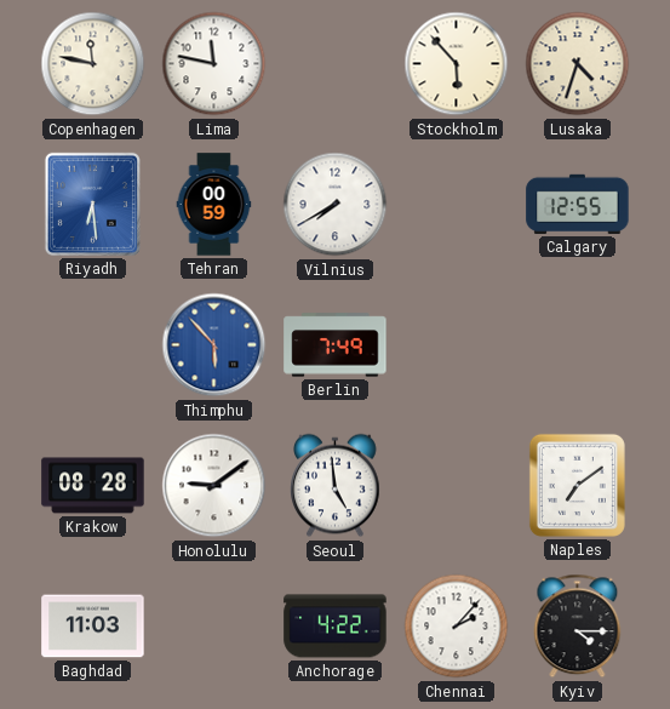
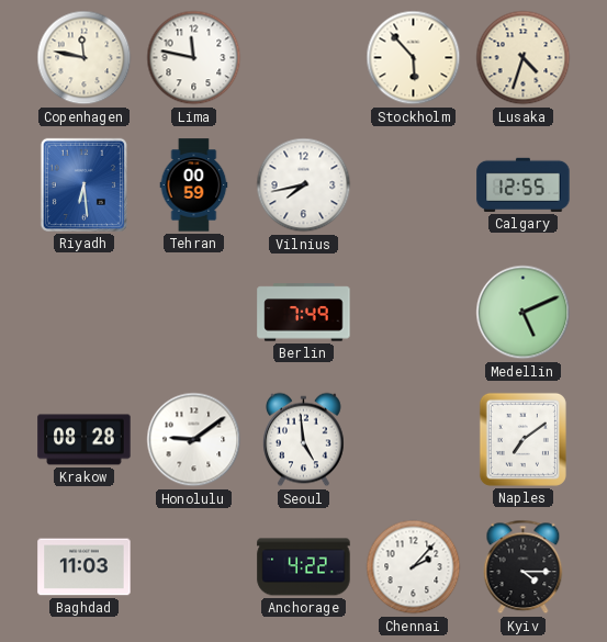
Vilnius: 7:40 -> 7:43 (304, 185)
Thimphu: 5:53 -> none (214, 345)
Medellin: none -> 5:11 (524, 313)
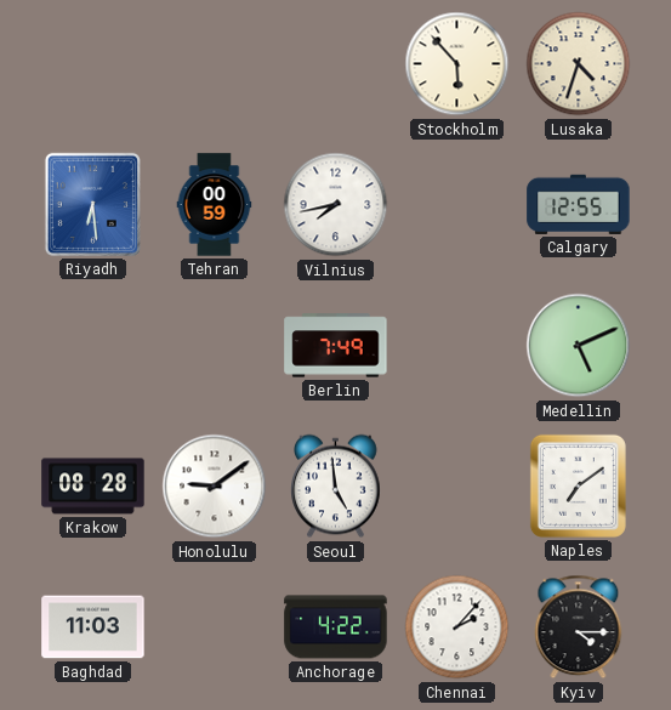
Copenhagen: 11:47 -> none (85, 58)
Lima: 11:47 -> none (194, 58)
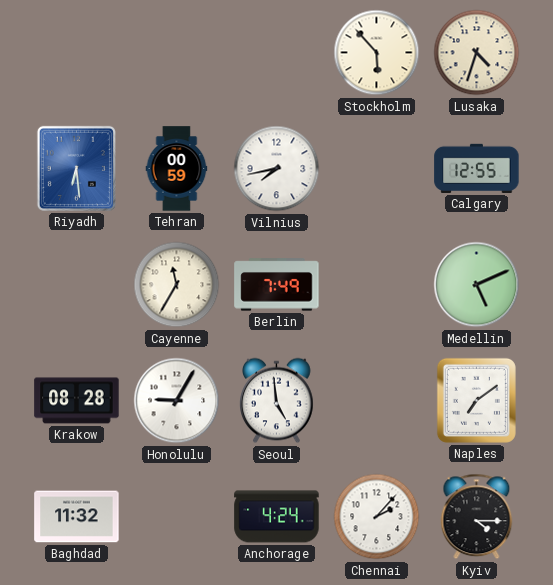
Cayenne: none -> 11:35 (177, 285)
Honolulu: 9:09 -> 9:05 (177, 401)
Baghdad: 11:03 -> 11:32 (77, 517)
Anchorage: 4:22 -> 4:24 (277, 517)
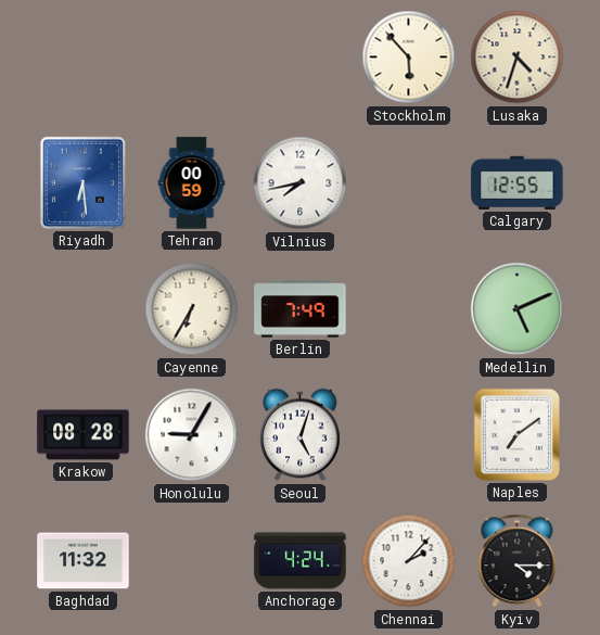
Cayenne: 11:35 -> 6:35 (192, 309)
Seoul: 4:59 -> 5:03 (301, 435)
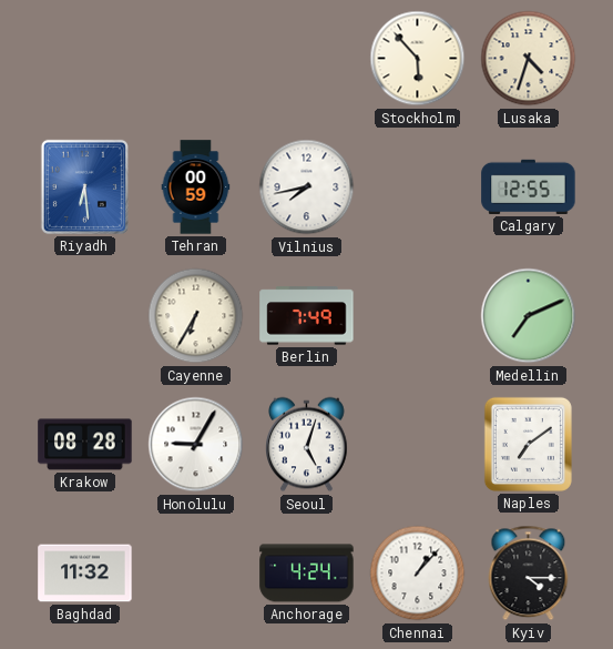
Medellin: 5:11 -> 7:11 (529, 316)
Chennai: 2:07 -> 1:07 (418, 574)
